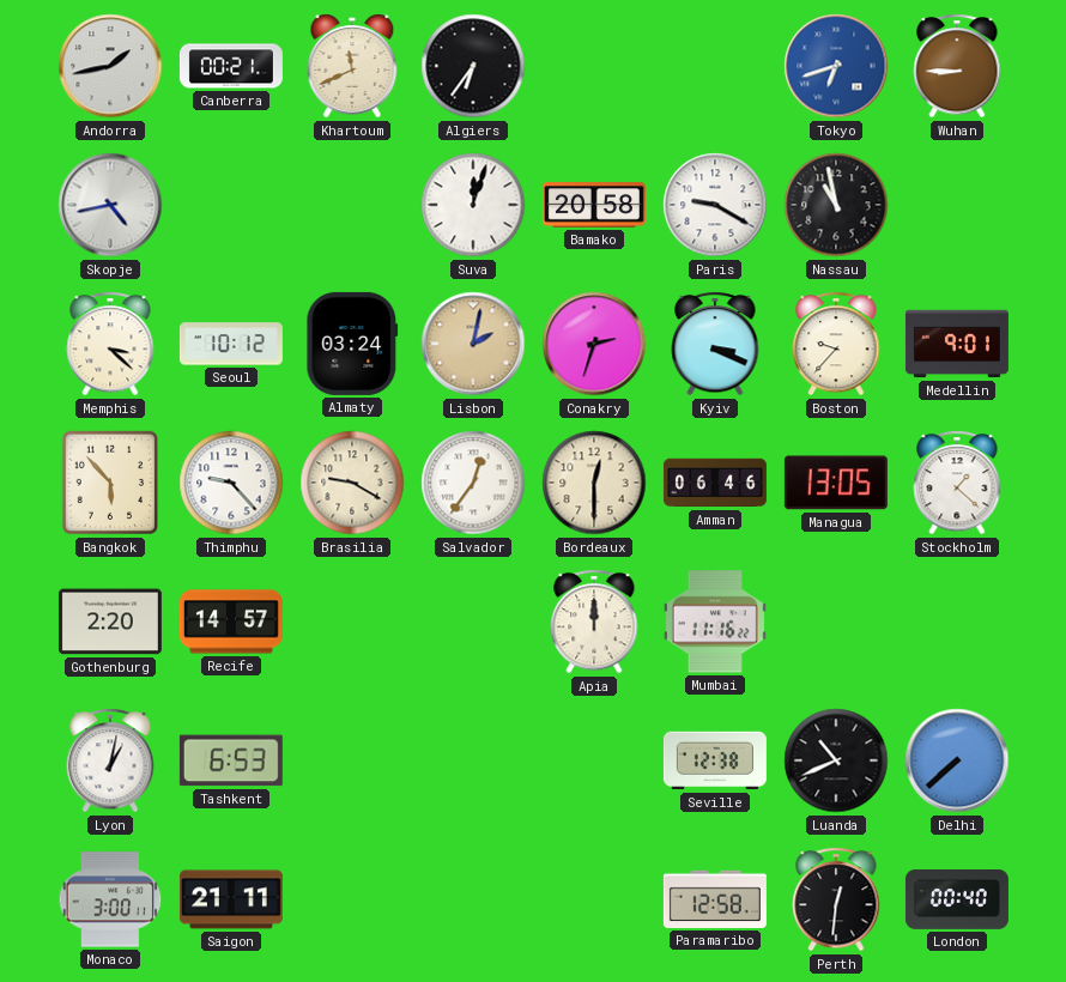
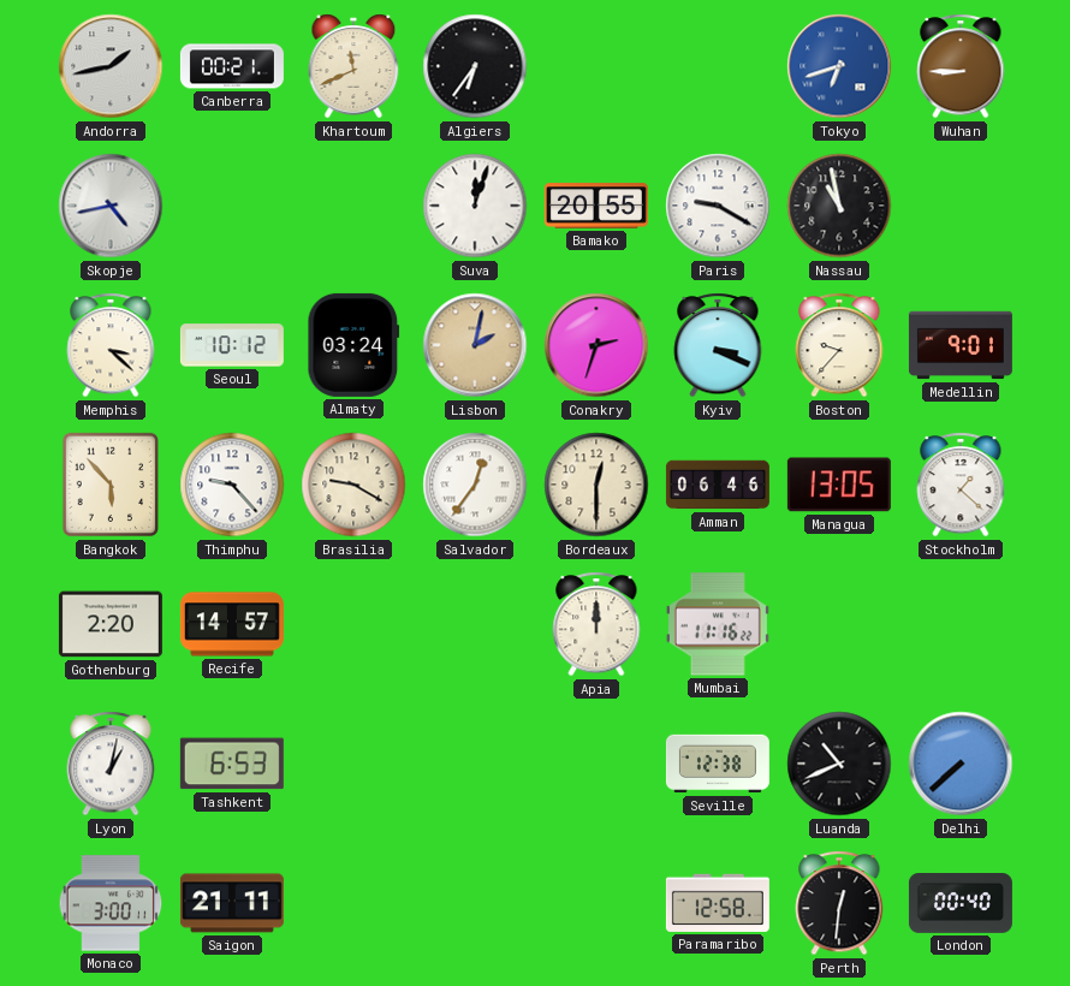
Bamako: 20:58 -> 20:55 (596, 206)
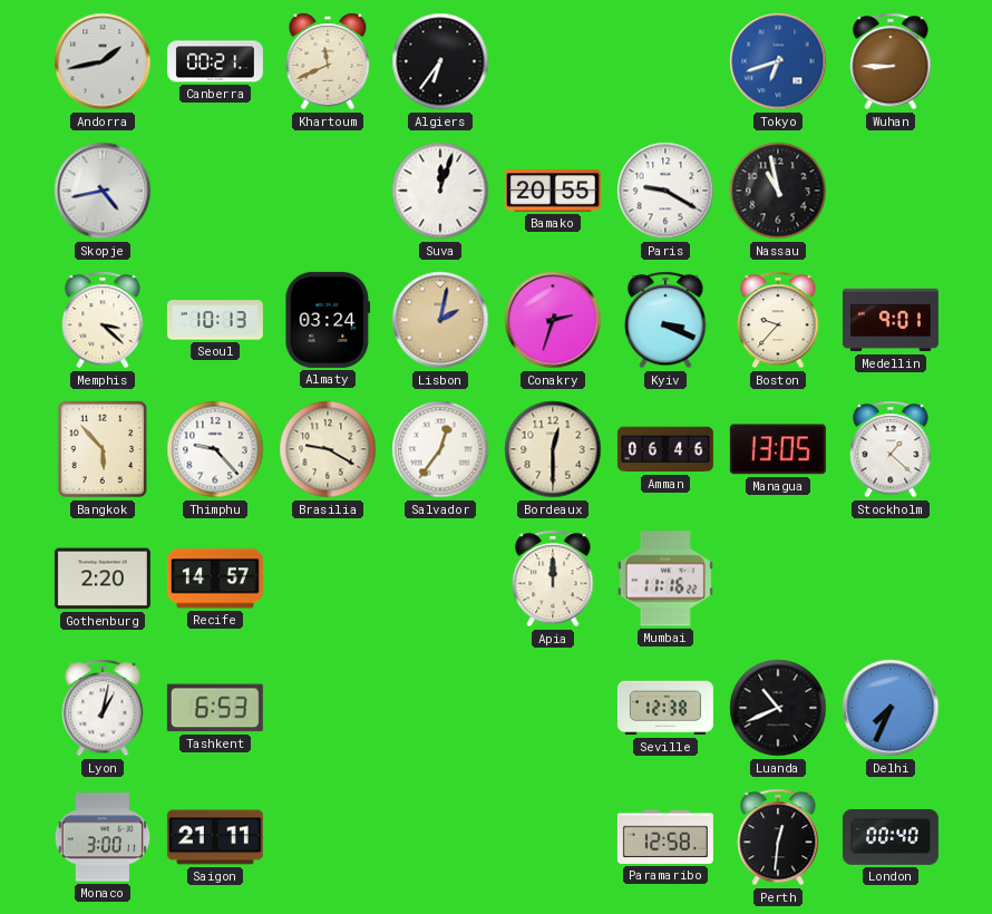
Seoul: 10:12 -> 10:13 (215, 320)
Delhi: 7:38 -> 7:34 (891, 708)
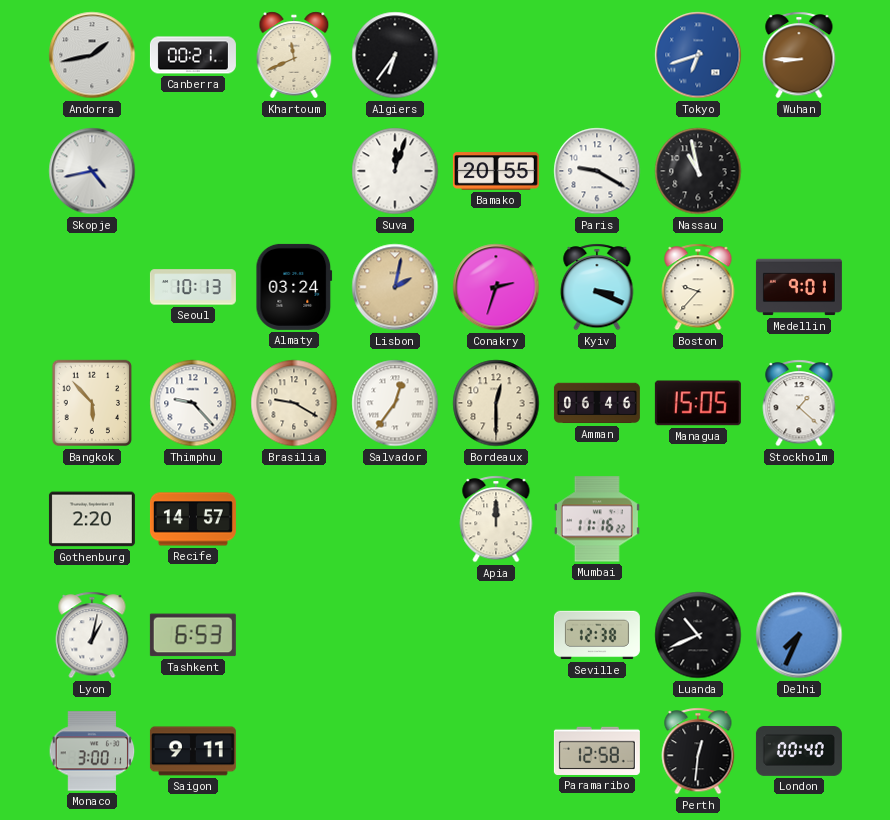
Memphis: 3:22 -> none (103, 320)
Managua: 13:05 -> 15:05 (698, 403)
Saigon: 21:11 -> 9:11 (193, 751)
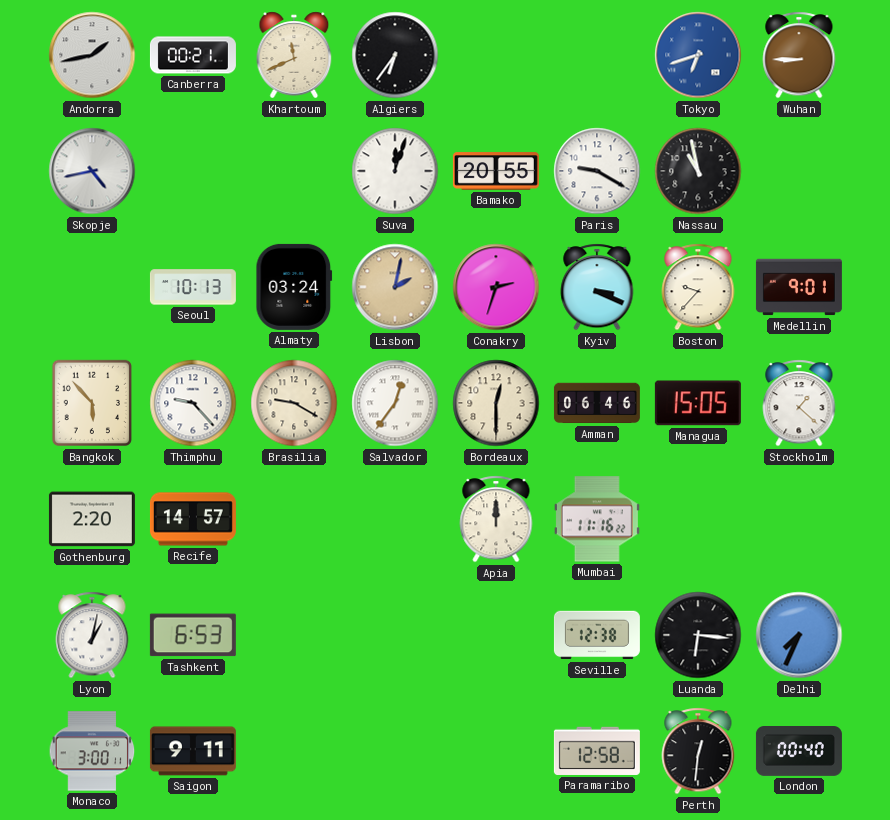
Luanda: 10:41 -> 6:16 (698, 635)
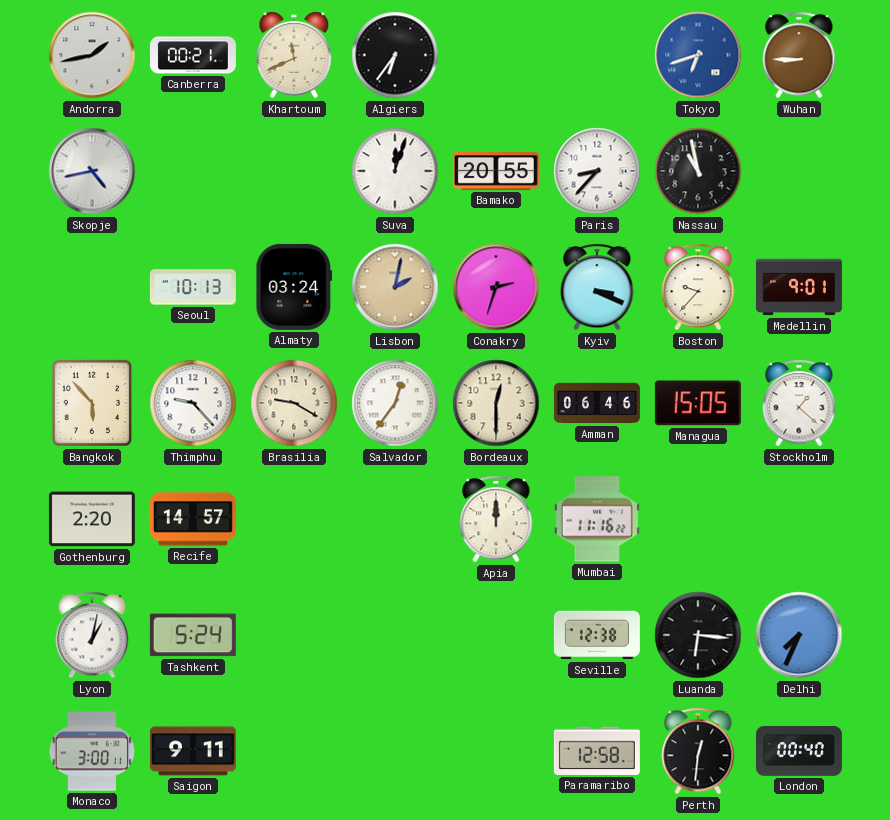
Paris: 9:20 -> 8:37 (597, 171)
Tashkent: 6:53 -> 5:24 (193, 635)
